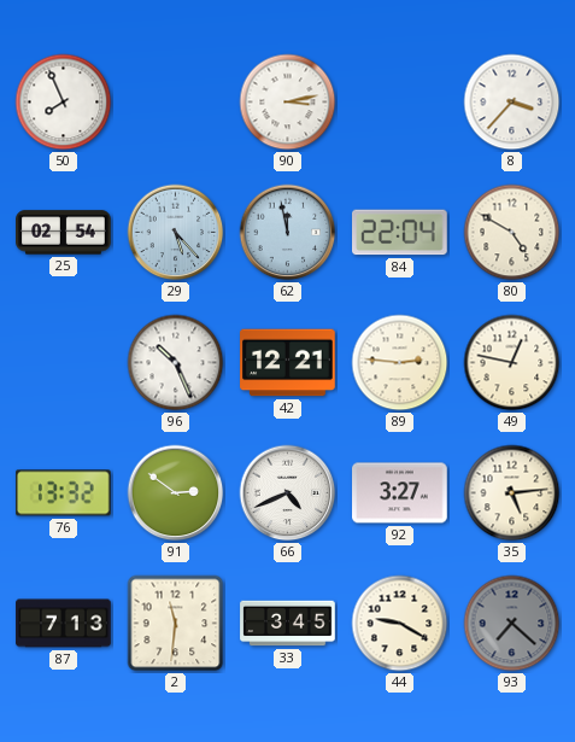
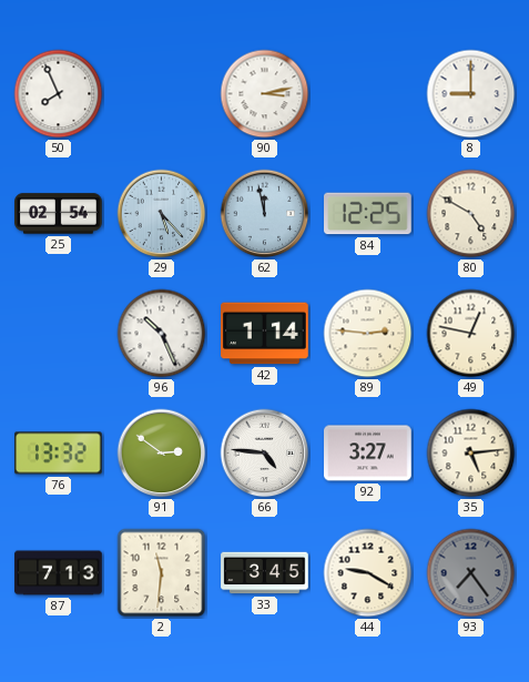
8: 3:37 -> 9:00 (471, 94)
84: 22:04 -> 12:25 (368, 214)
42: 12:21 -> 1:14 (265, 334)
66: 4:41 -> 4:46 (265, 454)
93: 7:22 -> 7:24 (471, 573)
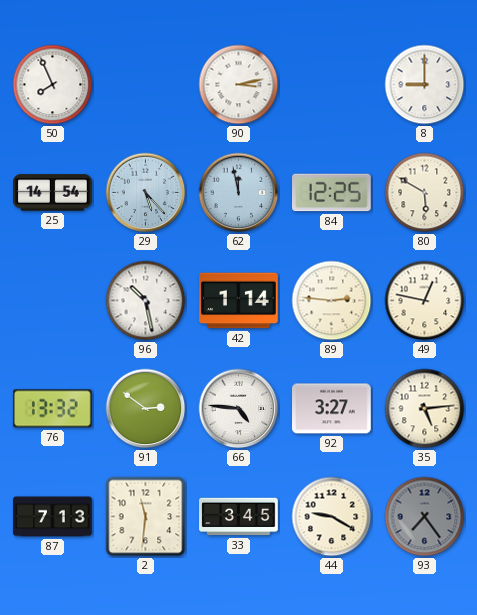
25: 02:54 -> 14:54 (53, 193)
80: 4:50 -> 5:50 (425, 193)
96: 10:26 -> 10:28 (146, 301)
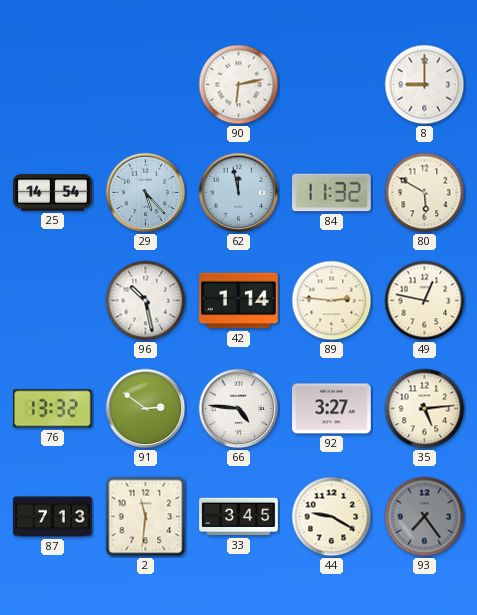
50: 7:56 -> none (53, 85)
90: 3:13 -> 6:13 (239, 85)
84: 12:25 -> 11:32 (332, 193)
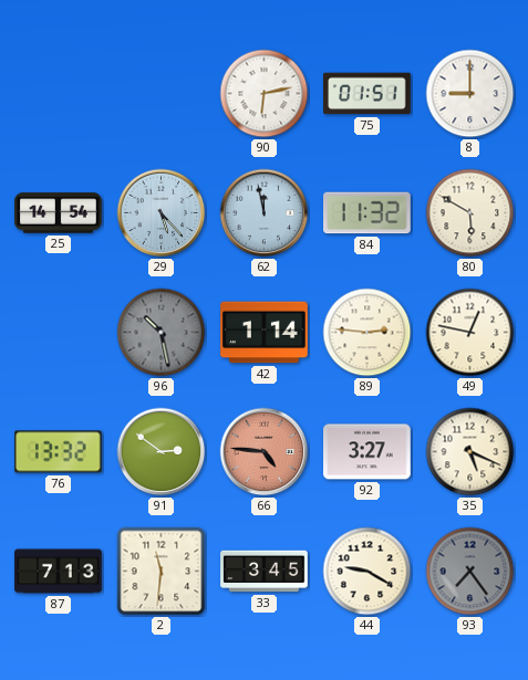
75: none -> 01:51 (367, 94)
96 dial: white -> grey (162, 333)
66 dial: white -> salmon (265, 452)
35: 5:14 -> 5:19 (470, 452)
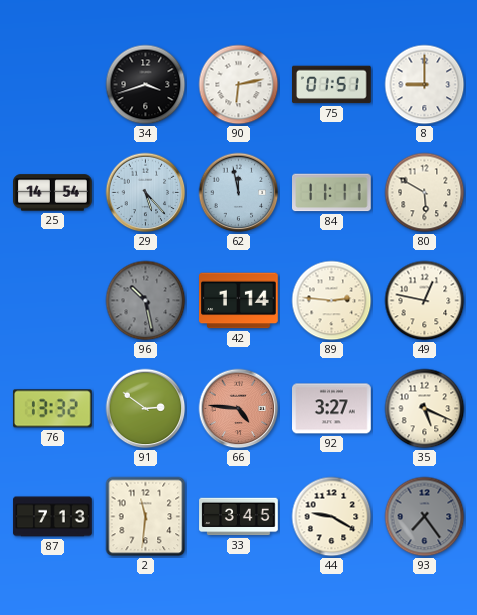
34: none -> 3:42 (146, 85)
84: 11:32 -> 11:11 (332, 193)
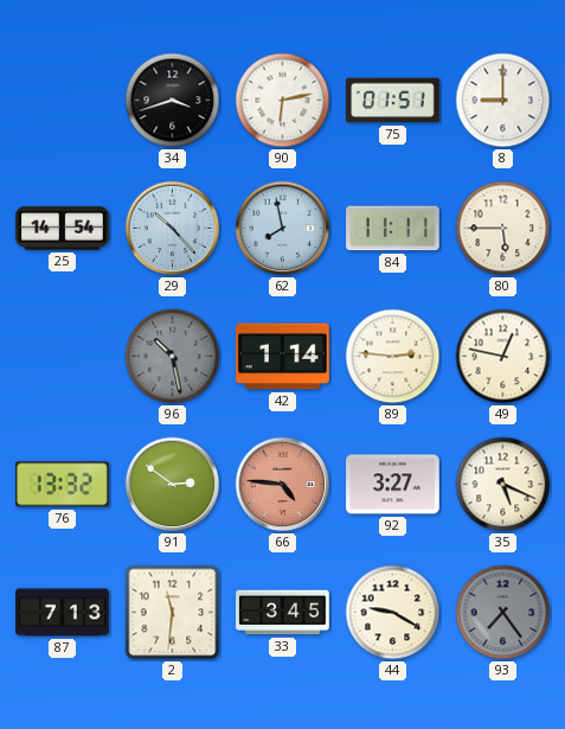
29: 5:23 -> 10:23 (173, 229)
62: 11:58 -> 7:58 (283, 229)
80: 5:50 -> 5:45 (503, 229)
